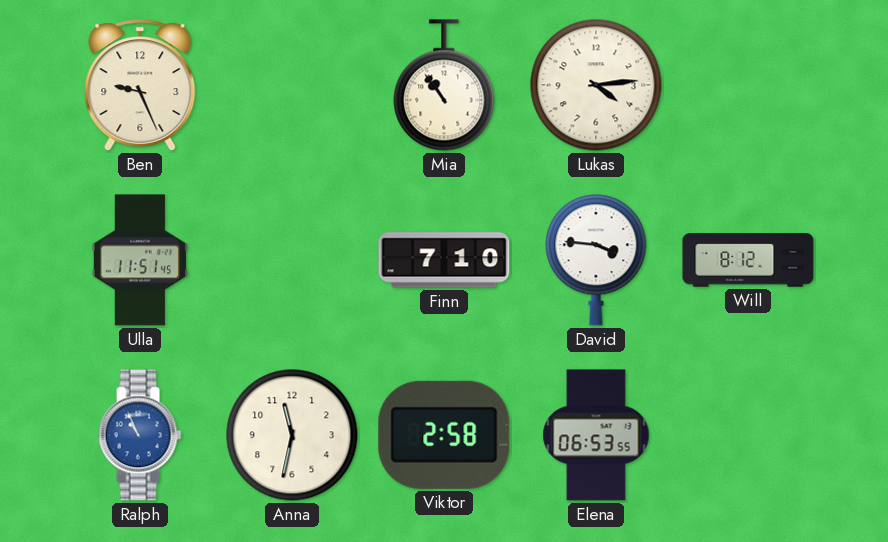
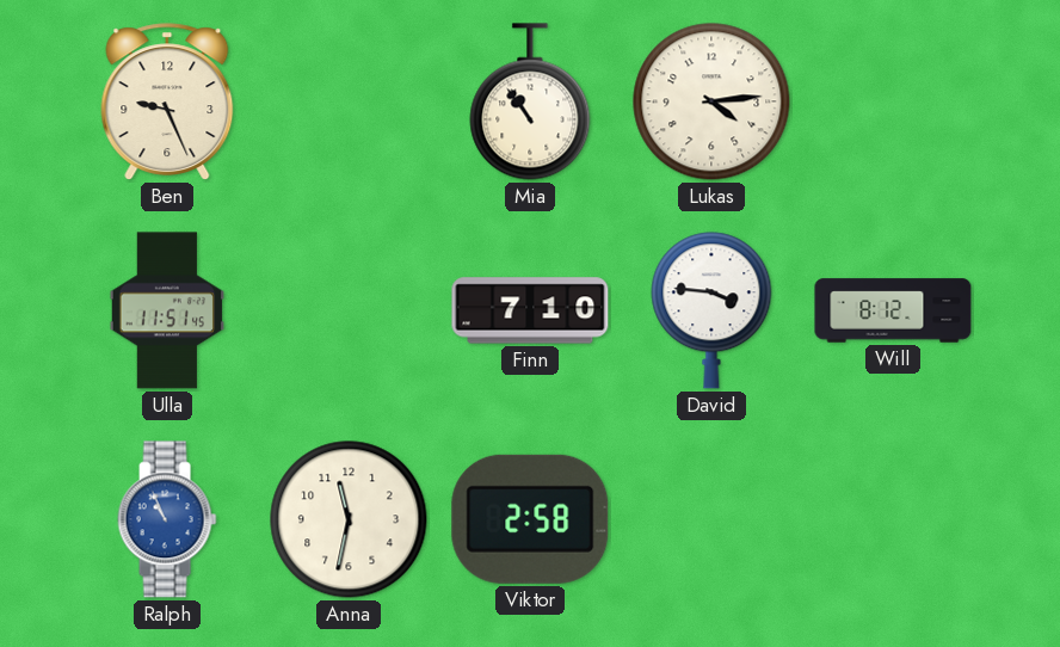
Elena: 06:53 -> none (596, 435)
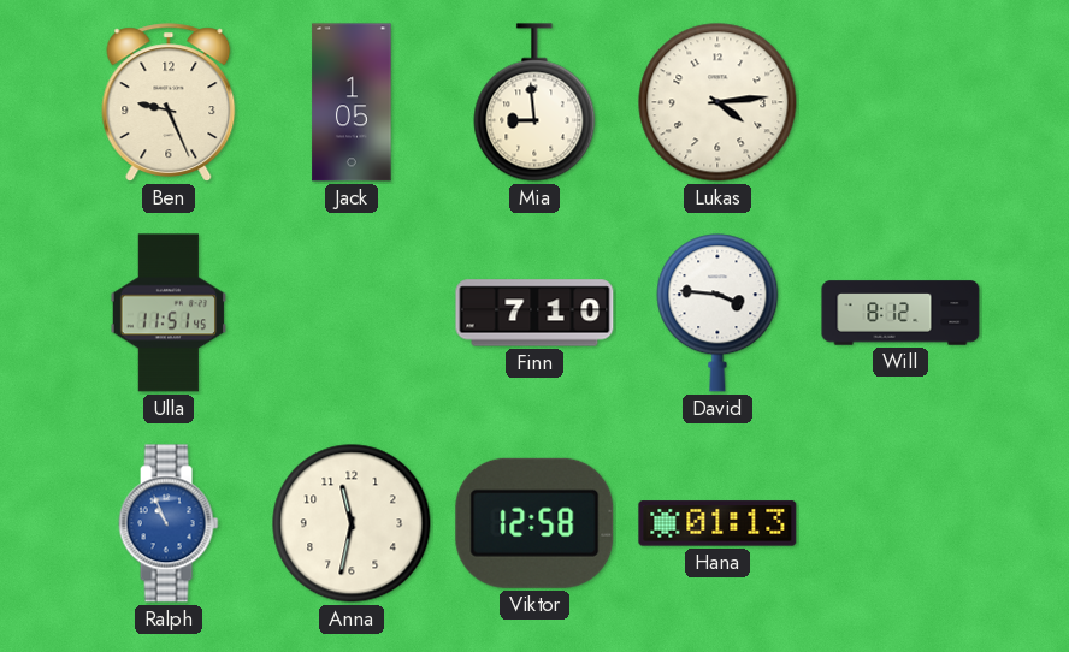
Jack: none -> 1:05 (352, 102)
Mia: 10:54 -> 8:59 (534, 102)
Viktor: 2:58 -> 12:58 (534, 523)
Hana: none -> 01:13 (717, 523)
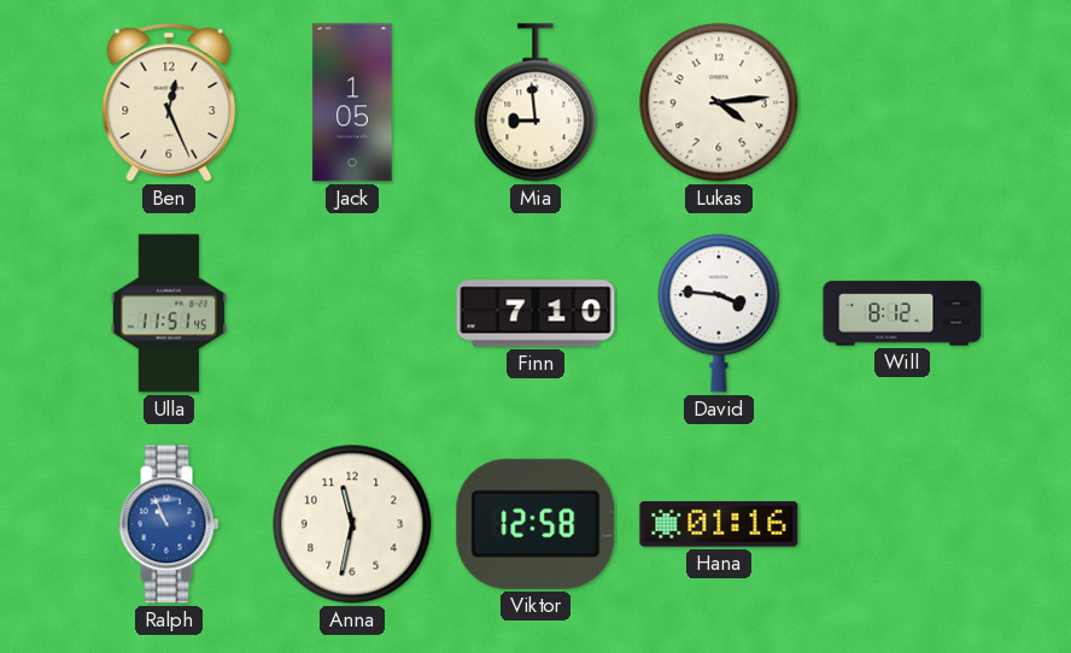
Ben: 9:26 -> 12:26 (169, 102)
Hana: 01:13 -> 01:16 (719, 524)
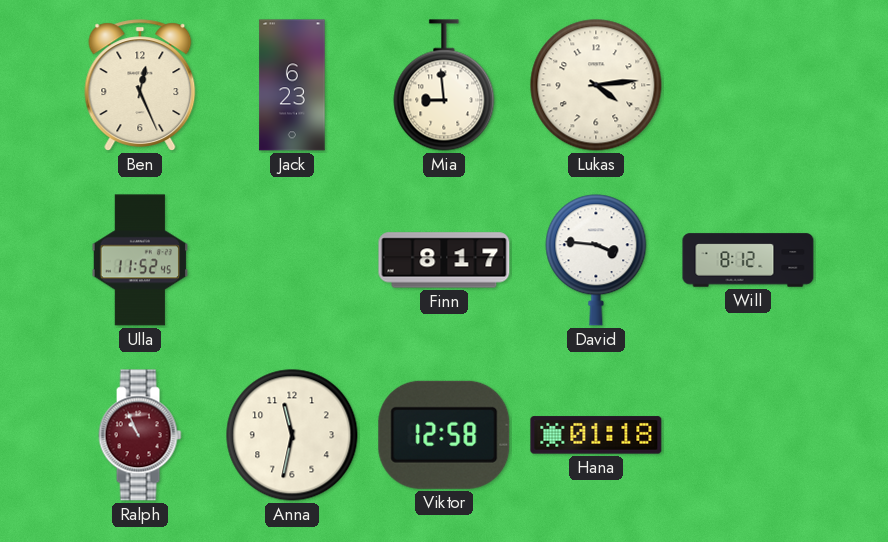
Jack: 1:05 -> 6:23 (292, 85)
Ulla: 11:51 -> 11:52 (139, 260)
Finn: 7:10 -> 8:17 (444, 260)
Ralph dial: blue -> burgundy (140, 435)
Hana: 01:16 -> 01:18 (596, 435)
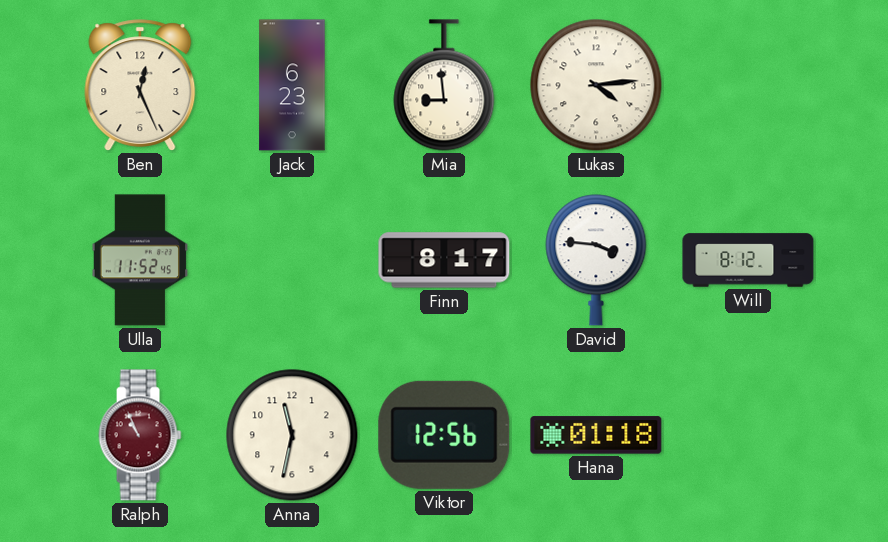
Viktor: 12:58 -> 12:56 (444, 435)
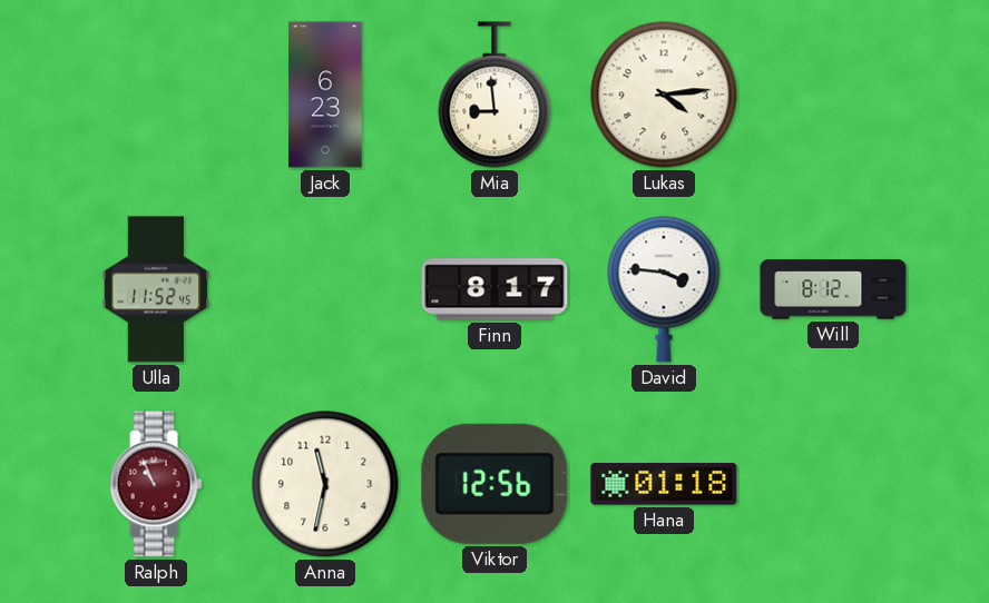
Ben: 12:26 -> none (140, 85)
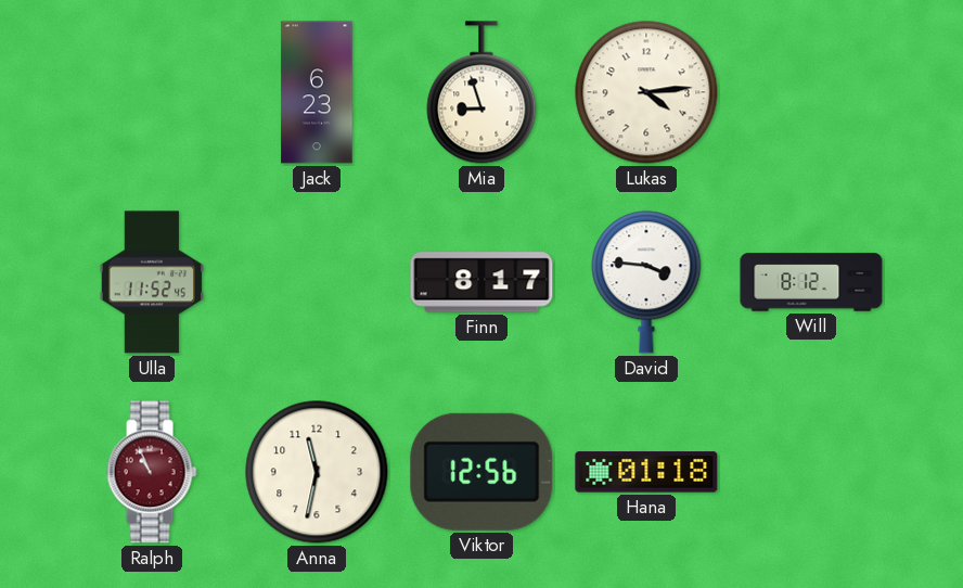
Mia: 8:59 -> 8:57 (481, 92)
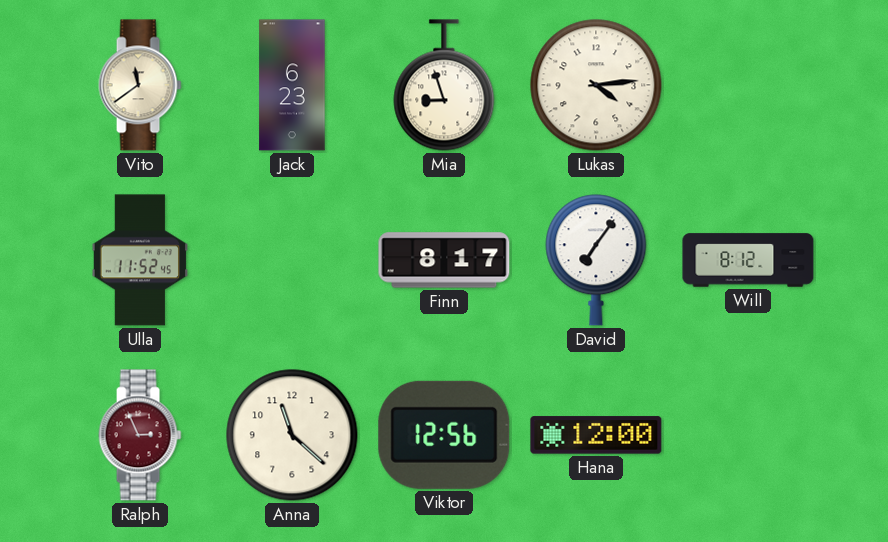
Vito: none -> 11:39 (140, 85)
David: 3:46 -> 7:06 (596, 260)
Ralph: 10:56 -> 2:56 (140, 435)
Anna: 11:32 -> 11:22 (292, 435)
Hana: 01:18 -> 12:00 (596, 435)
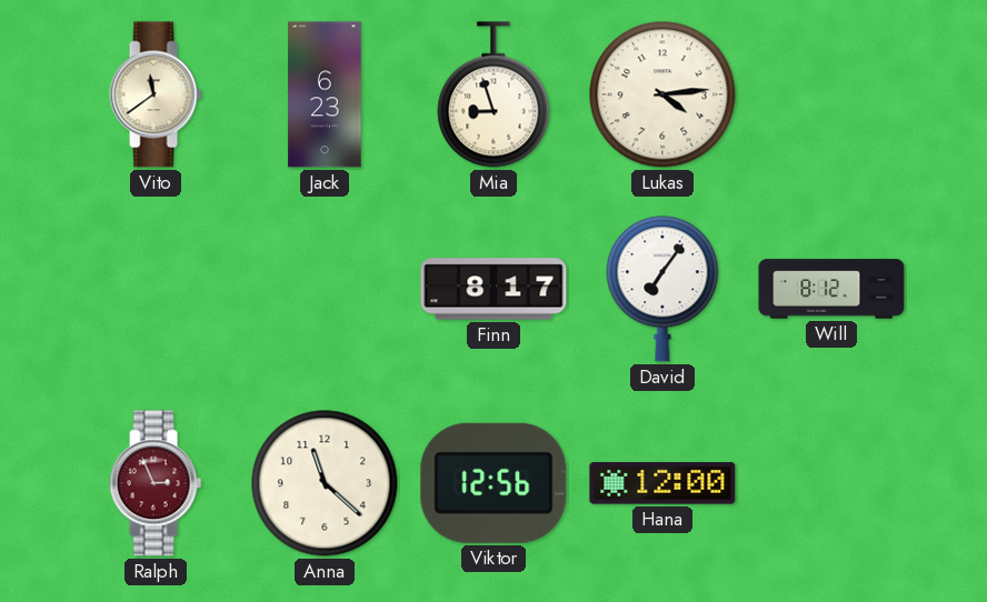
Ulla: 11:52 -> none (139, 260)
